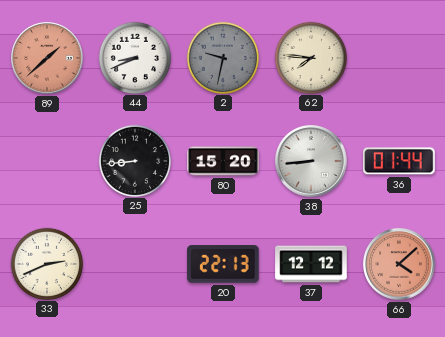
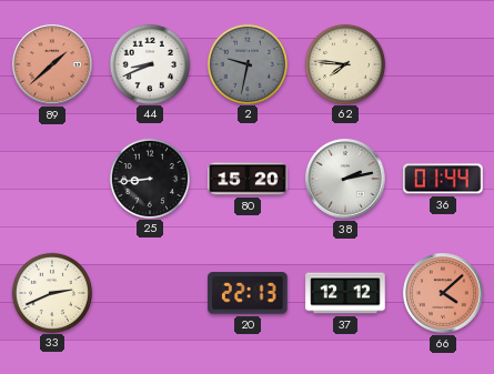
38: 8:44 -> 2:13 (345, 179)
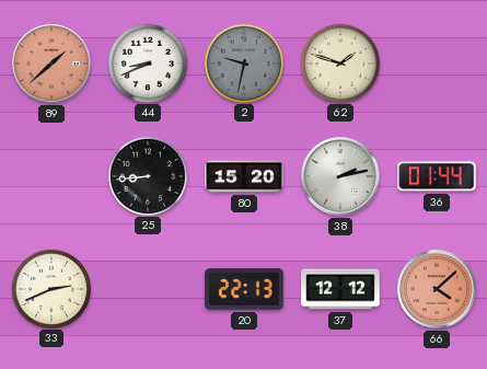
62: 7:46 -> 1:48 (339, 62)
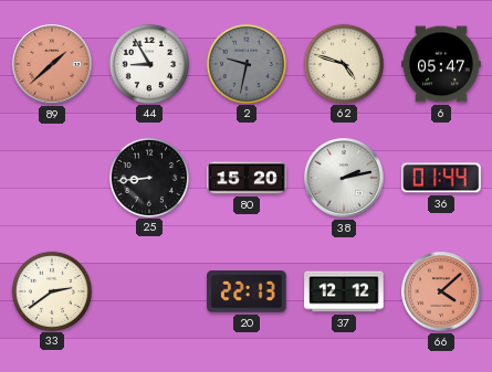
44: 8:41 -> 8:55 (148, 63)
62: 1:48 -> 4:48 (343, 63)
6: none -> 05:47 (441, 64)
33: 2:41 -> 2:39 (51, 290)
